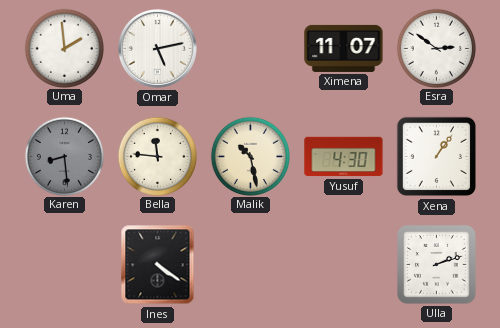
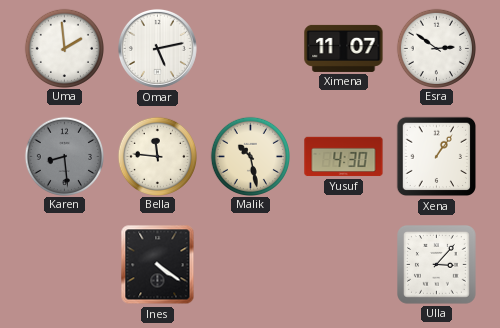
Ulla: 2:12 -> 3:07 (437, 265)
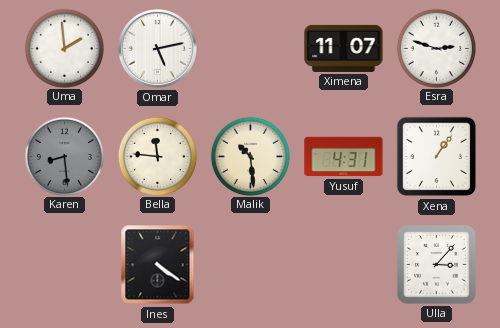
Esra: 2:51 -> 2:48 (436, 48)
Malik: 10:28 -> 10:29 (250, 156)
Yusuf: 4:30 -> 4:31 (344, 157)
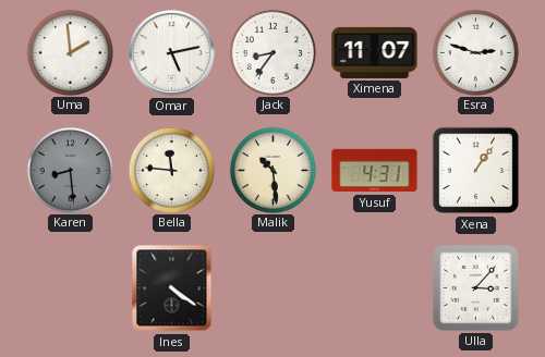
Jack: none -> 8:36 (272, 52)
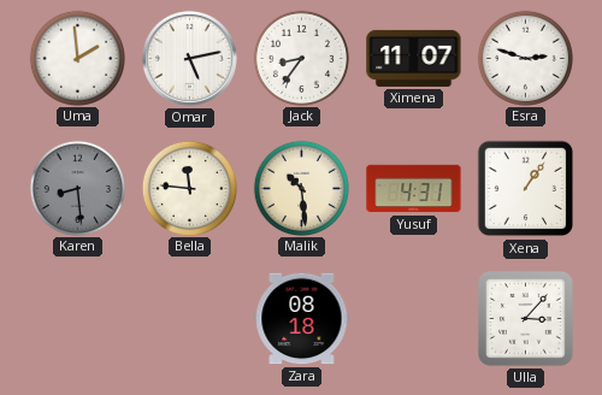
Ines: 4:21 -> none (172, 288)
Zara: none -> 08:18 (302, 319)
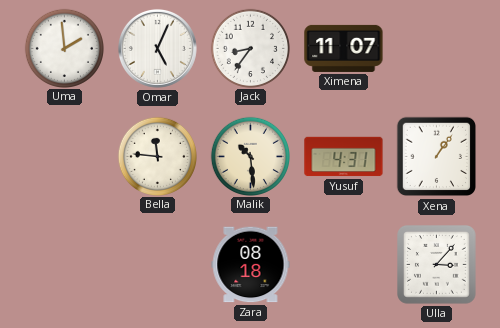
Omar: 5:13 -> 5:04 (157, 48)
Esra: 2:48 -> none (525, 58)
Karen: 8:29 -> none (77, 188)
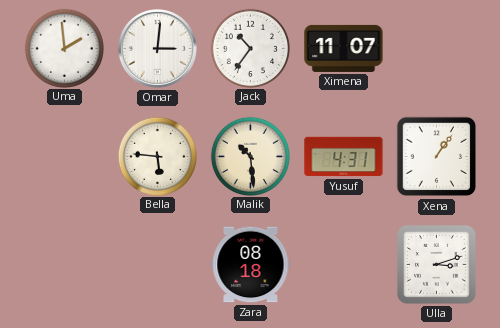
Omar: 5:04 -> 3:01 (157, 48)
Jack: 8:36 -> 10:36 (250, 48)
Bella: 11:46 -> 5:46 (157, 156)
Ulla: 3:07 -> 3:12 (437, 265)
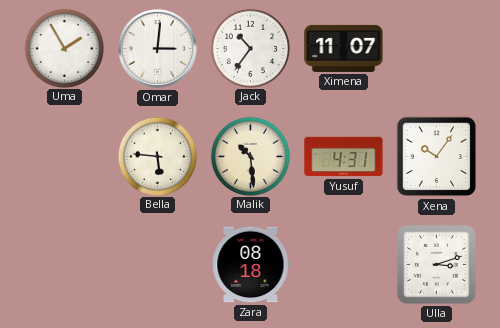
Uma: 1:59 -> 1:55 (64, 48)
Xena: 1:06 -> 10:06 (437, 157)
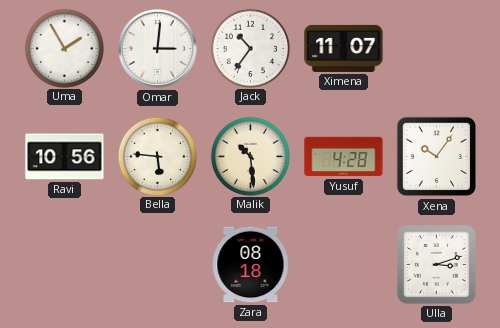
Ravi: none -> 10:56 (65, 157)
Yusuf: 4:31 -> 4:28 (344, 157)
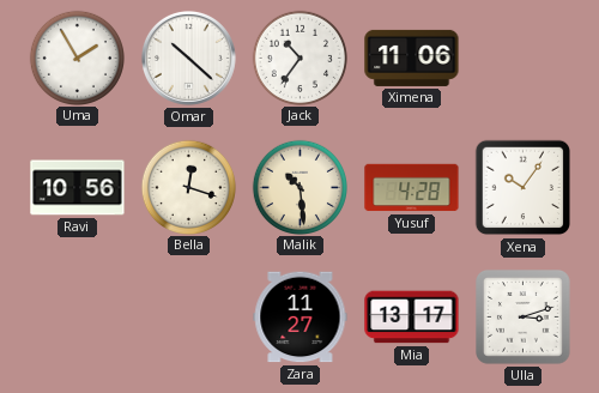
Omar: 3:01 -> 10:22 (188, 58)
Ximena: 11:07 -> 11:06 (412, 58)
Bella: 5:46 -> 12:18 (188, 187)
Zara: 08:18 -> 11:27 (301, 318)
Mia: none -> 13:17 (412, 318)
